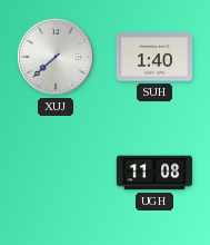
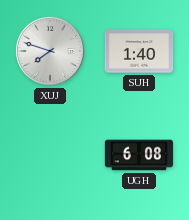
XUJ: 7:38 -> 7:48 (50, 51)
UGH: 11:08 -> 6:08 (139, 155)
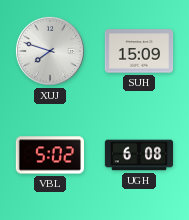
SUH: 1:40 -> 15:09 (139, 51)
VBL: none -> 5:02 (49, 155)
